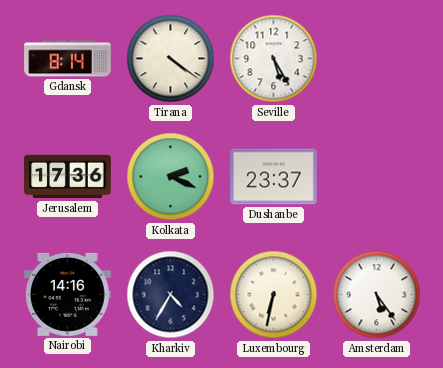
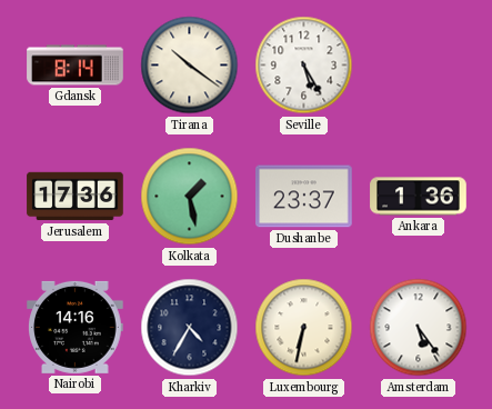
Tirana: 4:21 -> 10:21 (190, 66)
Kolkata: 2:19 -> 1:28 (190, 197)
Ankara: none -> 1:36 (419, 197)
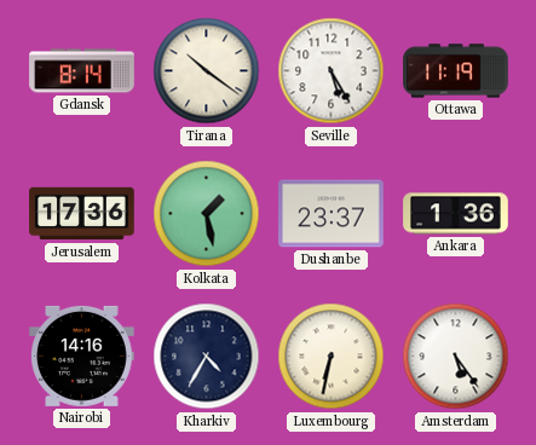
Ottawa: none -> 11:19 (456, 71)
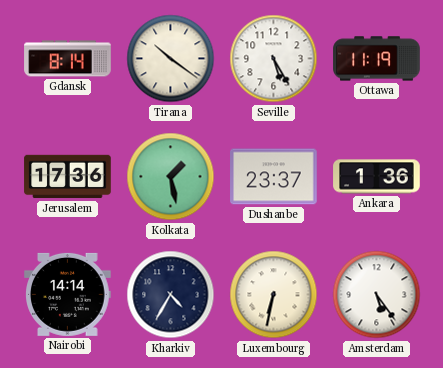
Nairobi: 14:16 -> 14:14 (68, 294)
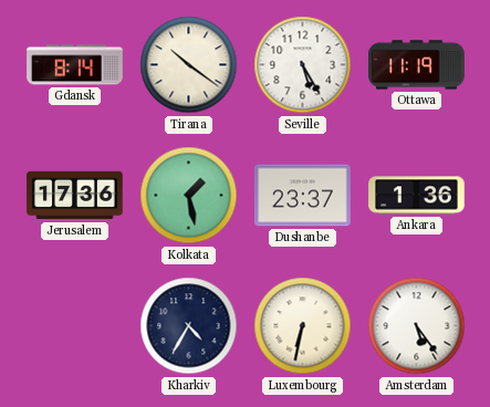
Nairobi: 14:14 -> none (68, 294)
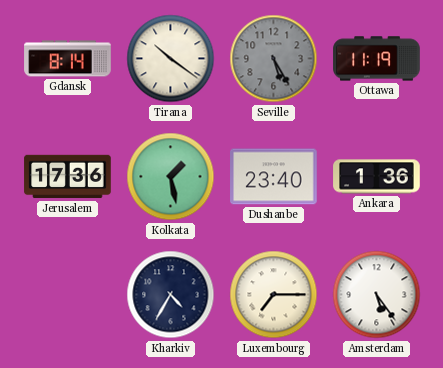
Seville dial: white -> grey (274, 59)
Dushanbe: 23:37 -> 23:40 (274, 177)
Luxembourg: 6:32 -> 7:15 (274, 295)
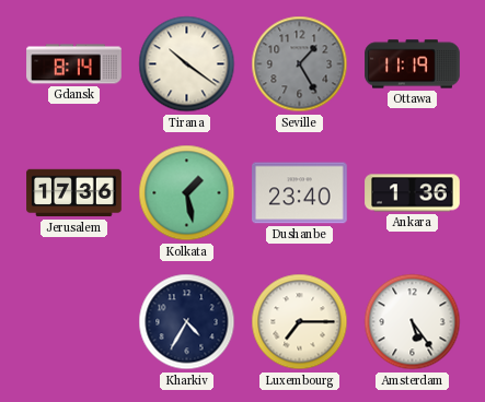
Seville: 5:25 -> 1:25 (300, 64)
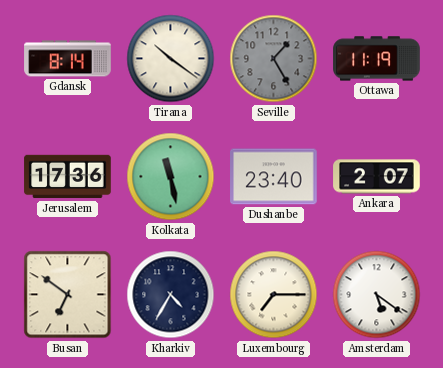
Kolkata: 1:28 -> 11:28 (171, 177)
Ankara: 1:36 -> 2:07 (377, 177)
Busan: none -> 6:51 (68, 295)
Amsterdam: 5:24 -> 5:21 (377, 295)
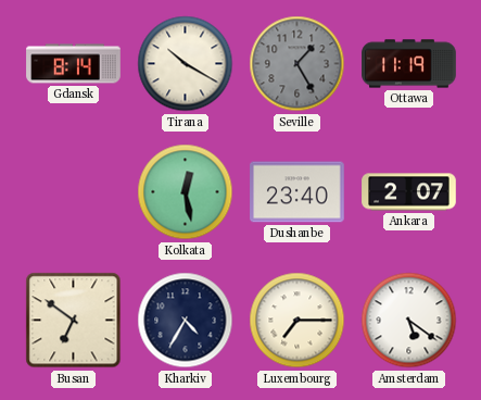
Tirana: 10:21 -> 10:20 (186, 64)
Jerusalem: 17:36 -> none (68, 177)
Kolkata: 11:28 -> 12:28 (186, 192)
